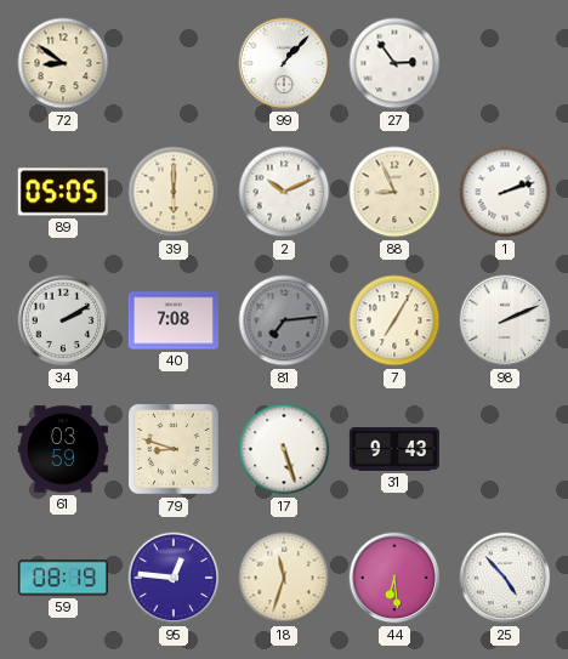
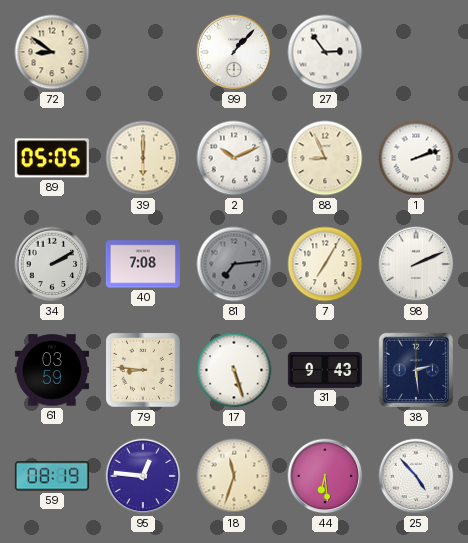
79: 8:48 -> 8:46 (144, 371)
38: none -> 2:29 (416, 370)
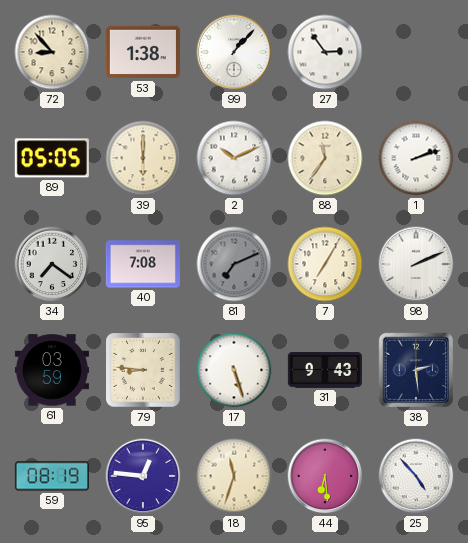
72: 8:51 -> 8:53 (52, 52)
53: none -> 1:38 (143, 52)
88: 8:56 -> 11:36 (325, 158)
34: 2:10 -> 7:21 (52, 264)
81: 7:14 -> 7:11 (234, 264)
